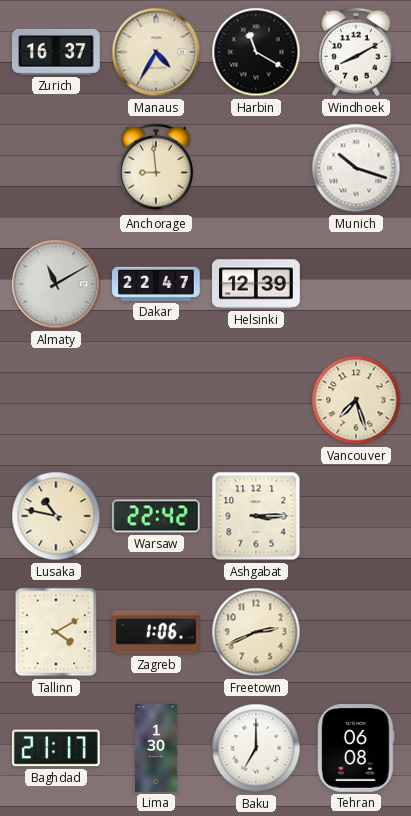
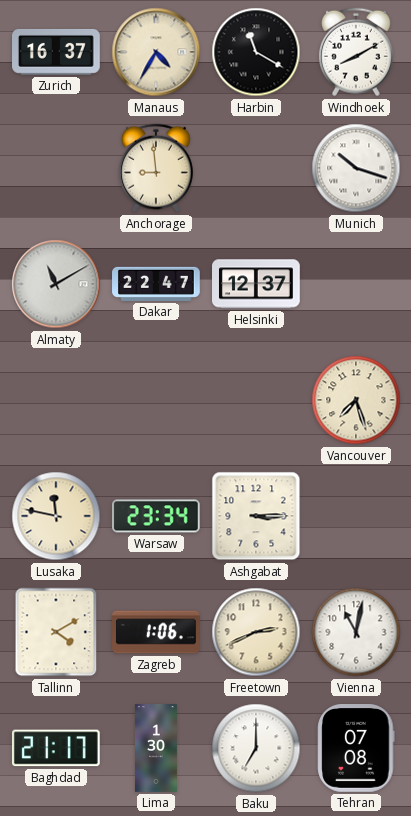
Helsinki: 12:39 -> 12:37 (257, 284)
Lusaka: 10:47 -> 11:47 (56, 516)
Warsaw: 22:42 -> 23:34 (157, 516)
Vienna: none -> 11:02 (356, 632)
Tehran: 06:08 -> 07:08 (356, 749)
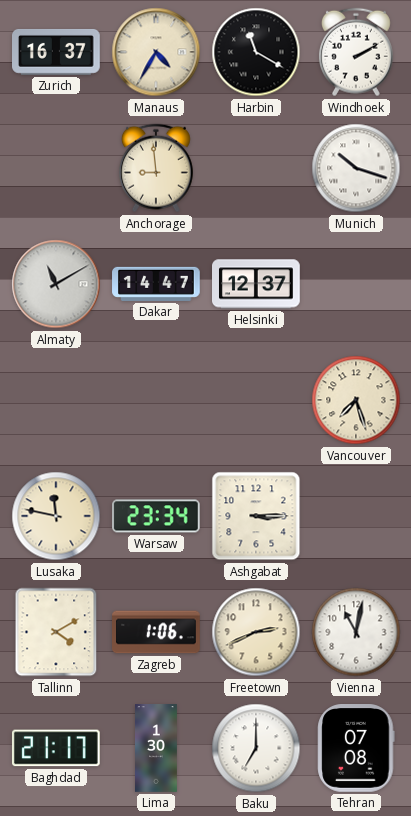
Windhoek: 8:10 -> 2:10 (356, 52)
Dakar: 22:47 -> 14:47 (156, 284)
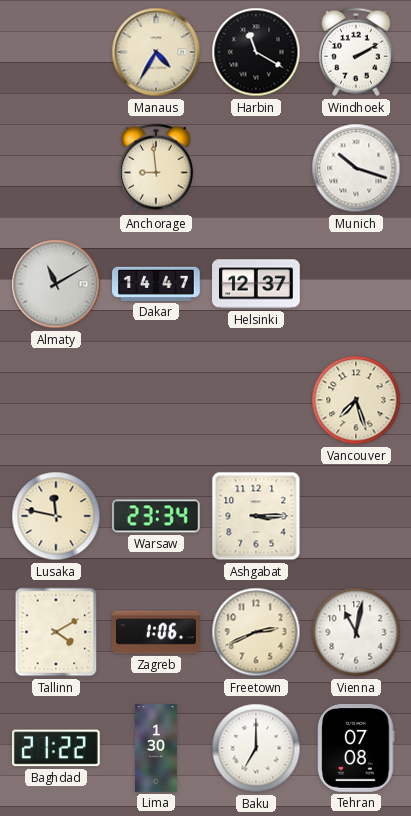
Zurich: 16:37 -> none (57, 52)
Baghdad: 21:17 -> 21:22 (56, 748)
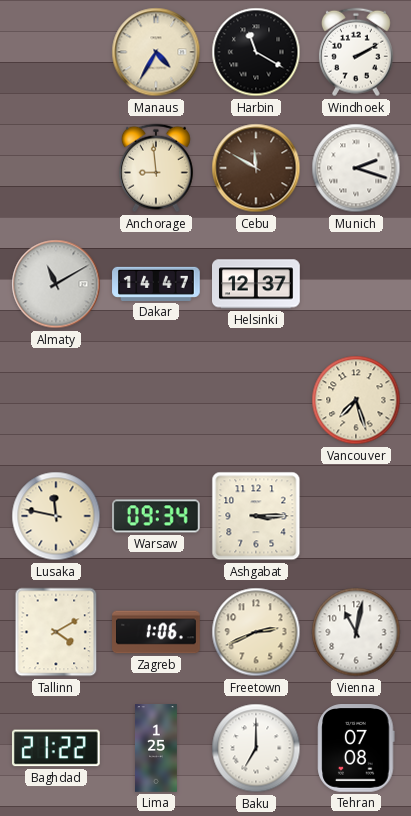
Cebu: none -> 11:50 (256, 168)
Munich: 10:18 -> 2:18 (356, 168)
Warsaw: 23:34 -> 09:34 (157, 516)
Lima: 1:30 -> 1:25 (157, 748)
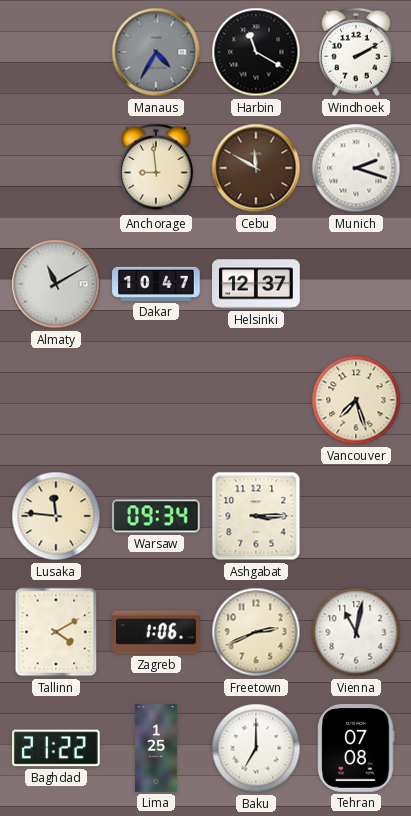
Manaus dial: cream -> grey (156, 52)
Dakar: 14:47 -> 10:47 (156, 284)
Lusaka: 11:47 -> 11:46 (56, 516)
